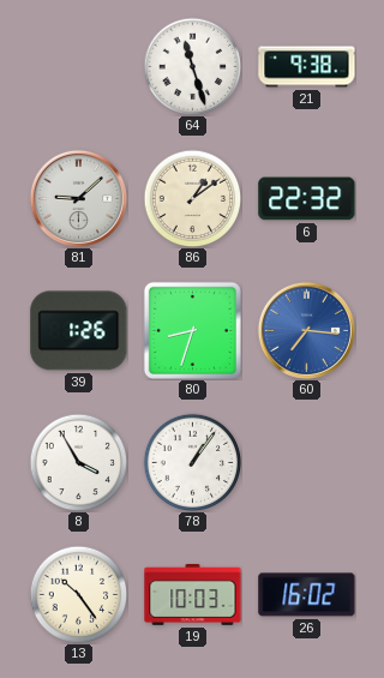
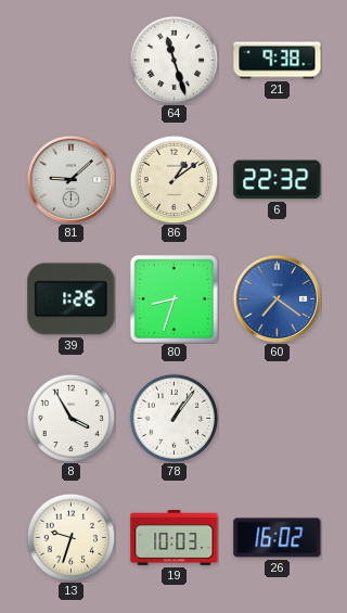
60: 7:16 -> 7:21 (277, 298)
13: 10:24 -> 9:33 (70, 537)
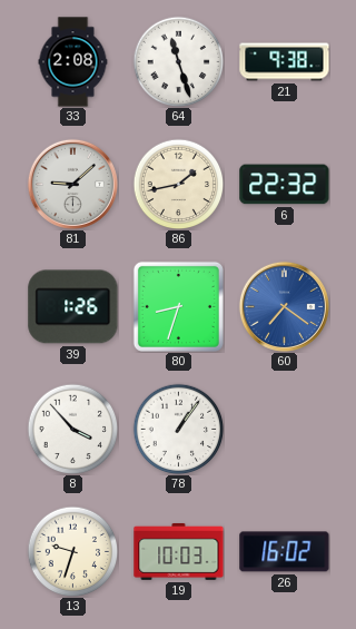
33: none -> 2:08 (73, 62)
86: 1:09 -> 1:43 (178, 184)
8: 3:55 -> 3:53 (72, 429)
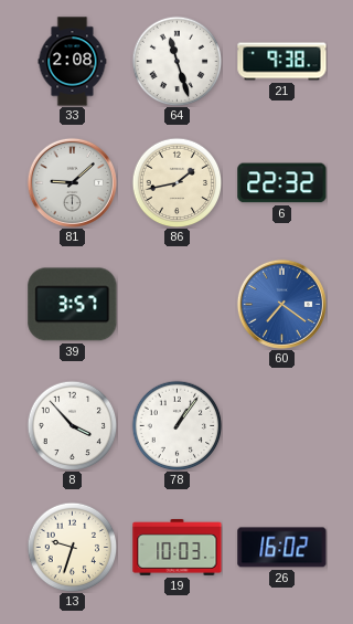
39: 1:26 -> 3:57 (73, 305)
80: 8:33 -> none (178, 306)
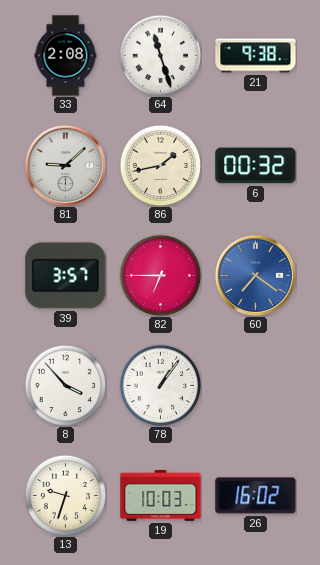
6: 22:32 -> 00:32 (256, 166)
82: none -> 6:45 (160, 275)
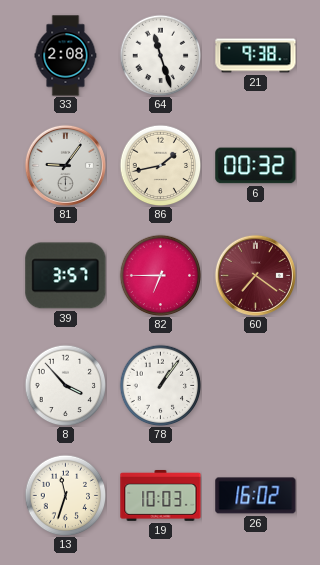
81: 9:08 -> 9:06 (65, 165)
60 dial: blue -> burgundy (255, 275)
13: 9:33 -> 11:33 (65, 495)
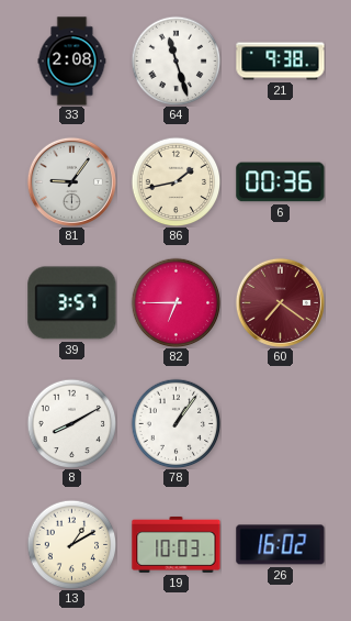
6: 00:32 -> 00:36 (281, 182)
8: 3:53 -> 8:10 (71, 423)
13: 11:33 -> 1:10 (71, 544)
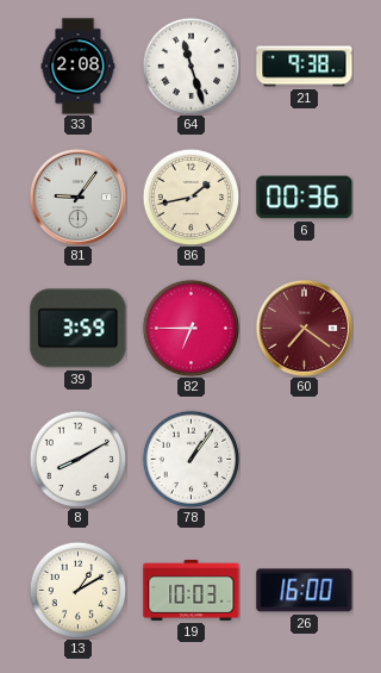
39: 3:57 -> 3:59 (79, 329)
26: 16:02 -> 16:00 (305, 591)
